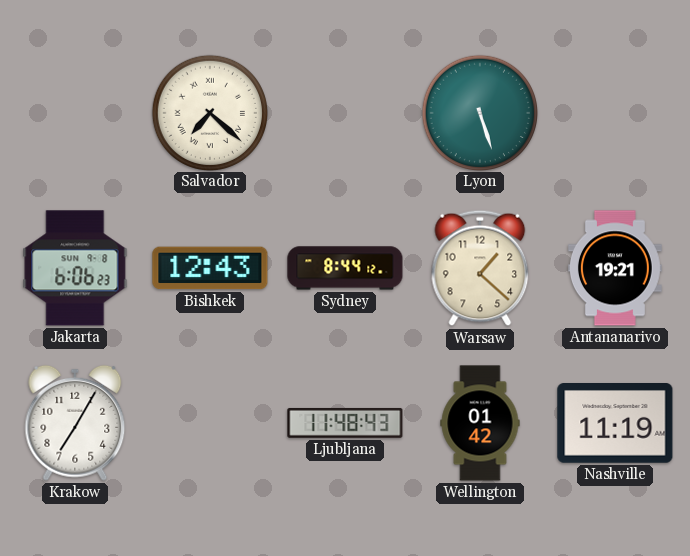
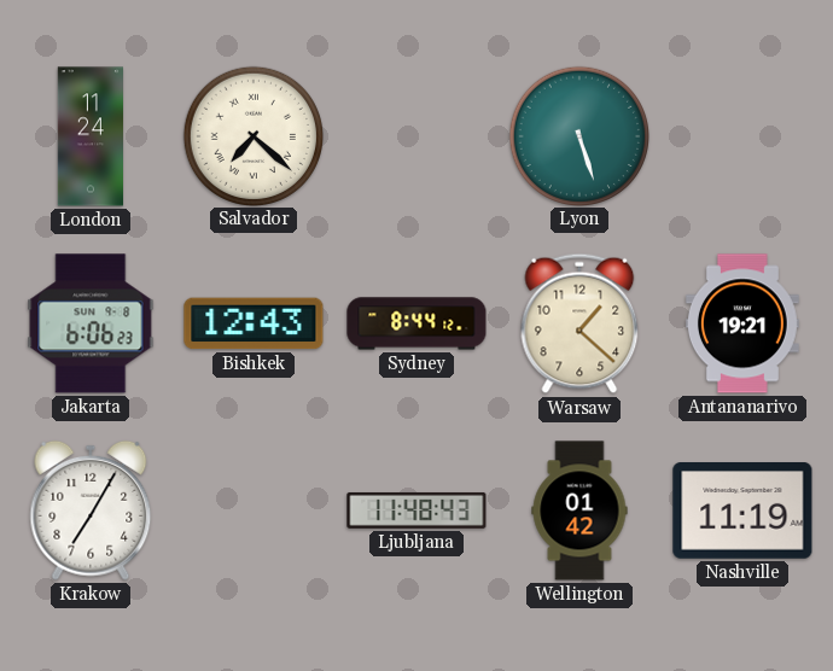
London: none -> 11:24 (89, 136)
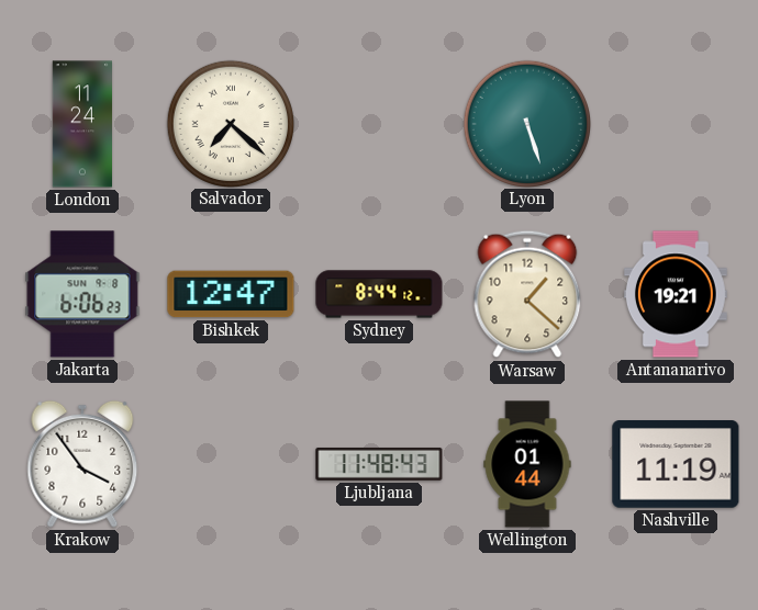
Bishkek: 12:43 -> 12:47 (231, 294)
Krakow: 7:05 -> 3:54 (82, 464)
Wellington: 01:42 -> 01:44 (527, 464)
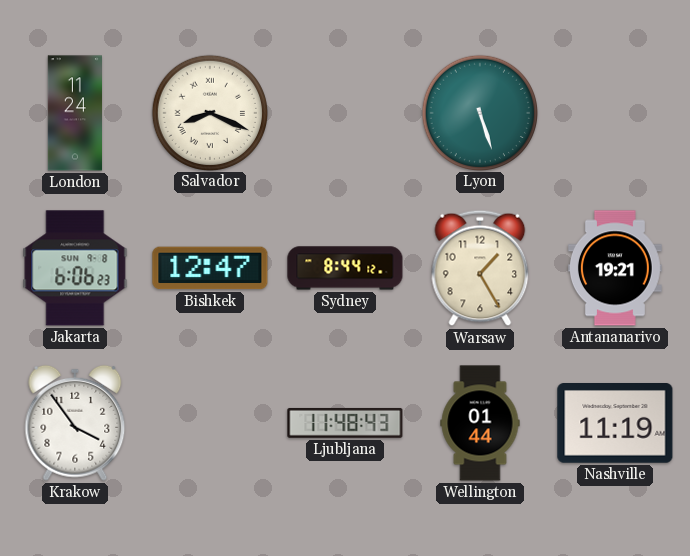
Salvador: 7:22 -> 8:19 (209, 112)
Warsaw: 1:22 -> 1:25 (480, 268)
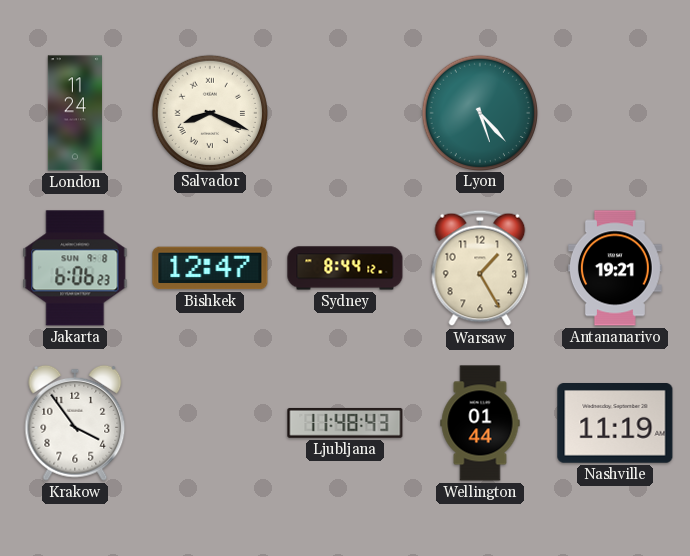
Lyon: 5:27 -> 5:23 (479, 112)
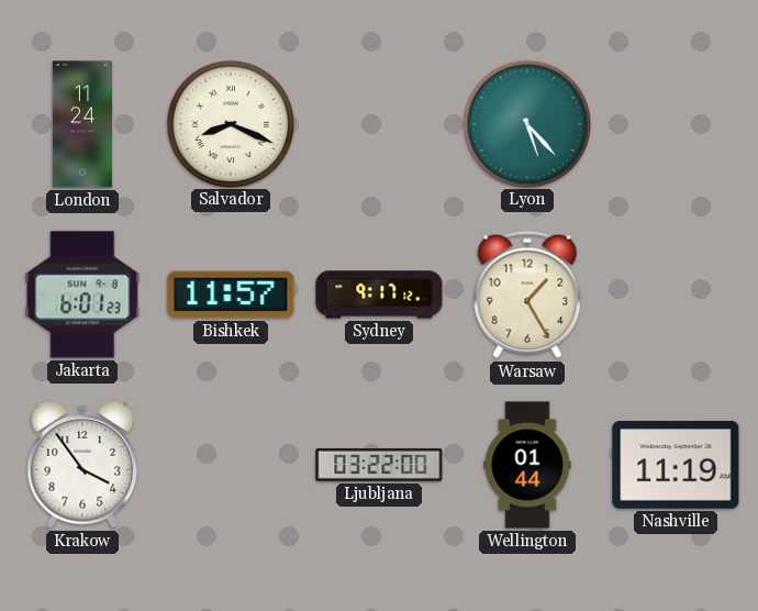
Jakarta: 6:06 -> 6:01 (82, 295)
Bishkek: 12:47 -> 11:57 (231, 295)
Sydney: 8:44 -> 9:17 (379, 295)
Antananarivo: 19:21 -> none (615, 268)
Ljubljana: 11:48 -> 03:22 (379, 465)
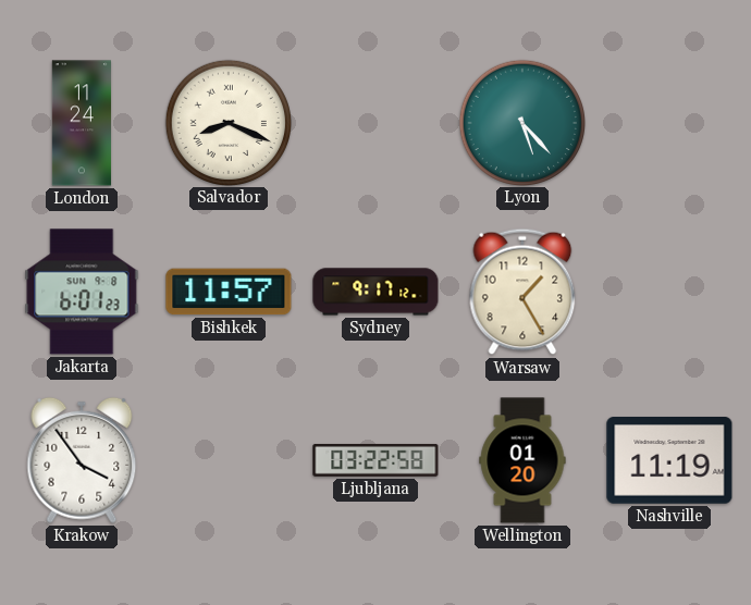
Ljubljana: 03:22:00 -> 03:22:58 (375, 460)
Wellington: 01:44 -> 01:20 (522, 460)
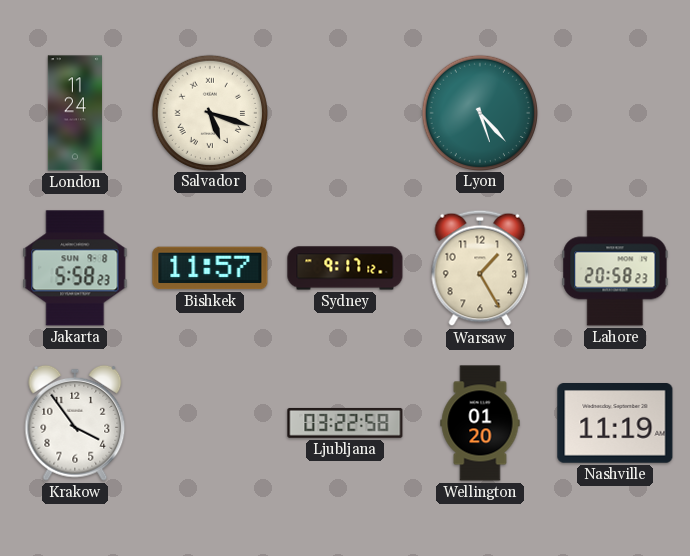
Salvador: 8:19 -> 5:18 (209, 112)
Jakarta: 6:01 -> 5:58 (75, 268)
Lahore: none -> 20:58 (615, 268)
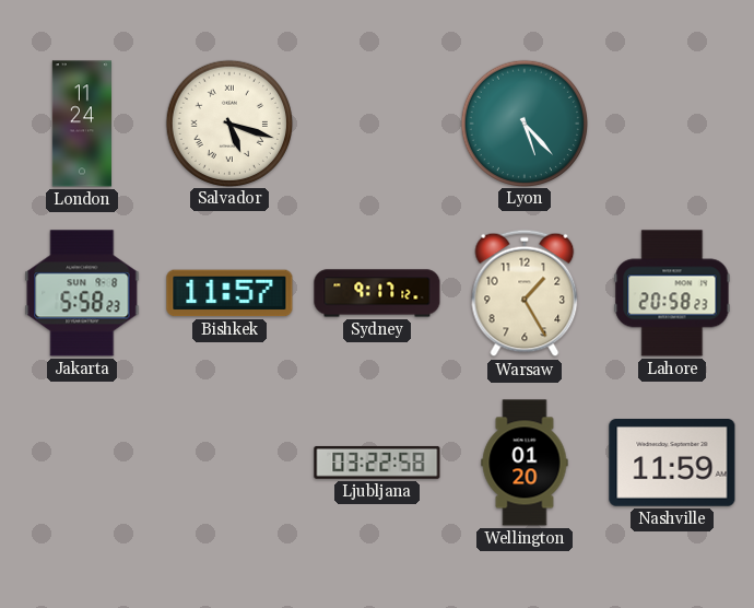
Krakow: 3:54 -> none (75, 423)
Nashville: 11:19 -> 11:59 (672, 463)
